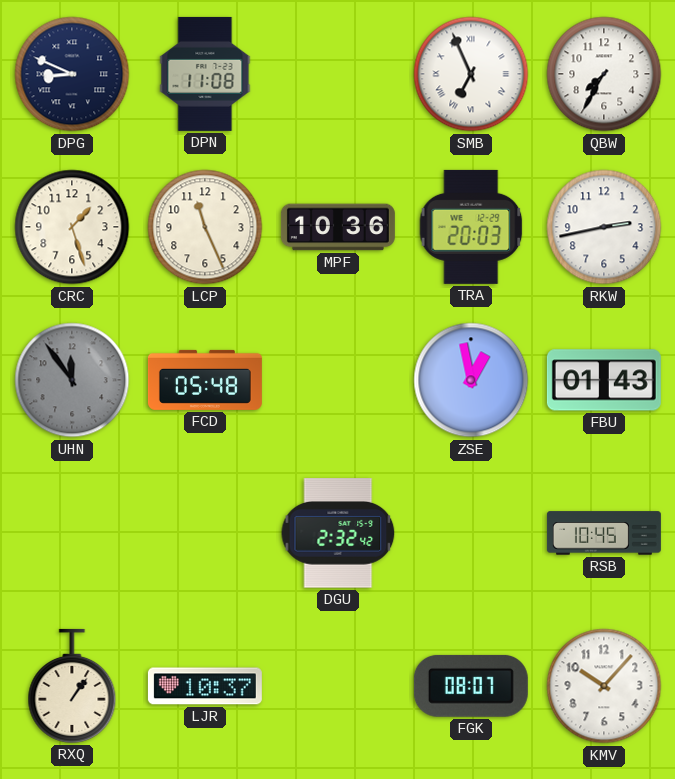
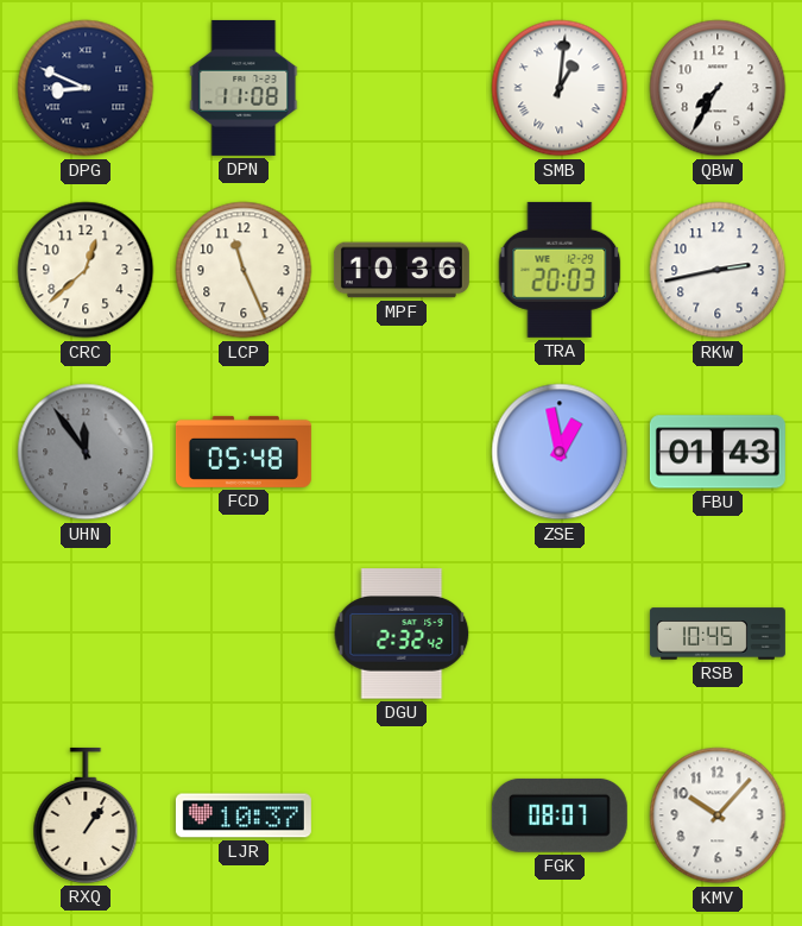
SMB: 6:56 -> 1:01 (560, 88)
CRC: 1:27 -> 12:38 (86, 270)
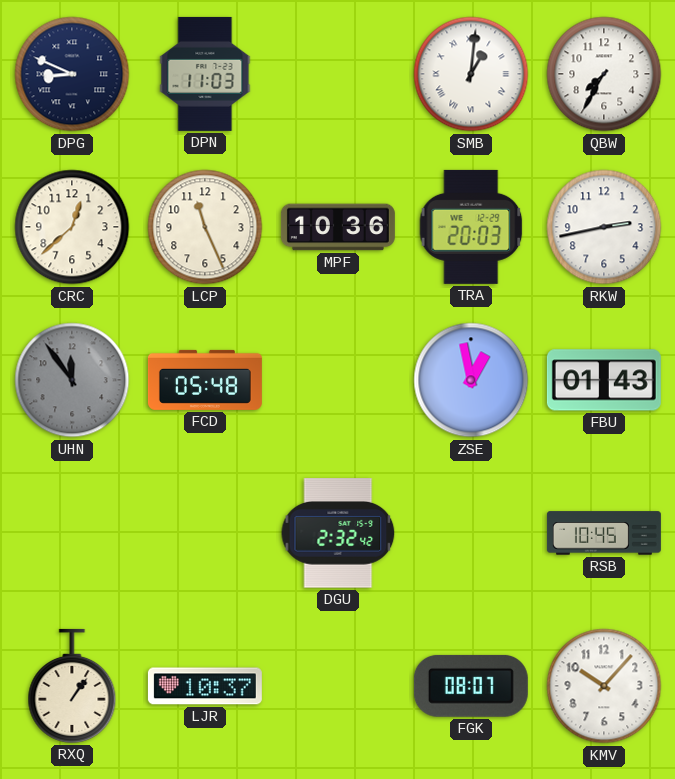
DPN: 11:08 -> 11:03 (205, 74)
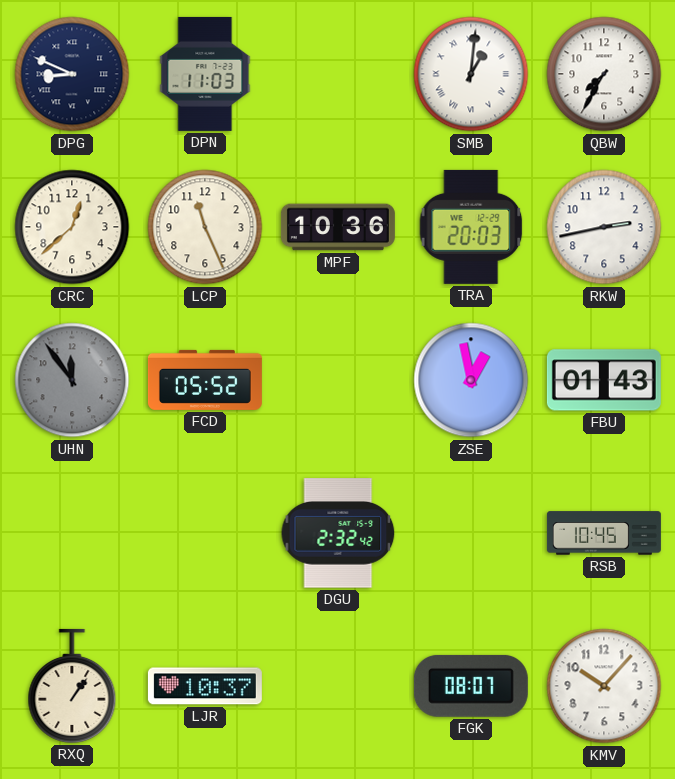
FCD: 05:48 -> 05:52 (205, 380)
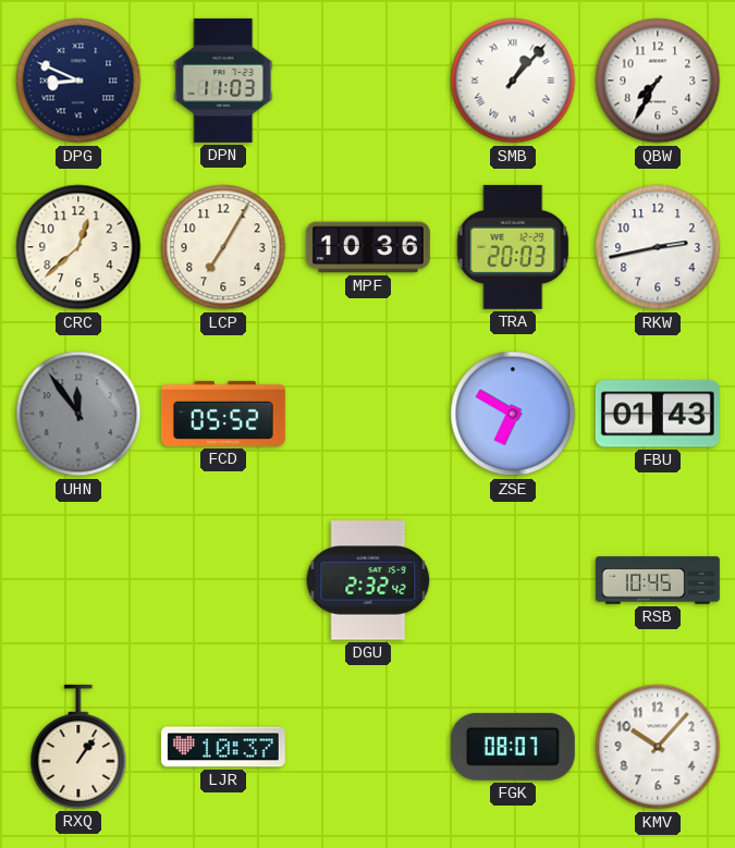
SMB: 1:01 -> 1:07 (513, 81)
LCP: 11:26 -> 7:05 (223, 247)
ZSE: 12:58 -> 6:50 (513, 414)
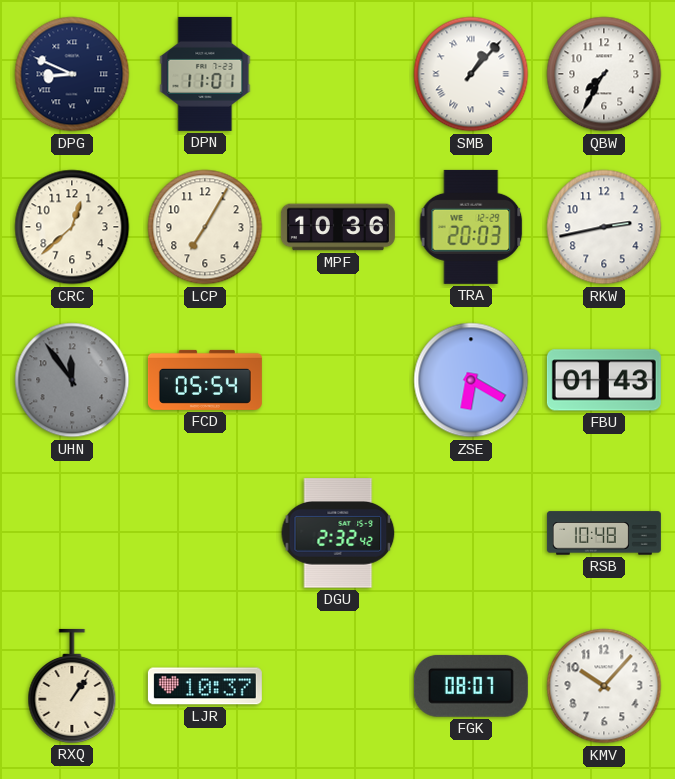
DPN: 11:03 -> 11:01 (205, 74)
FCD: 05:52 -> 05:54 (205, 380)
ZSE: 6:50 -> 6:20 (471, 380)
RSB: 10:45 -> 10:48 (604, 533)
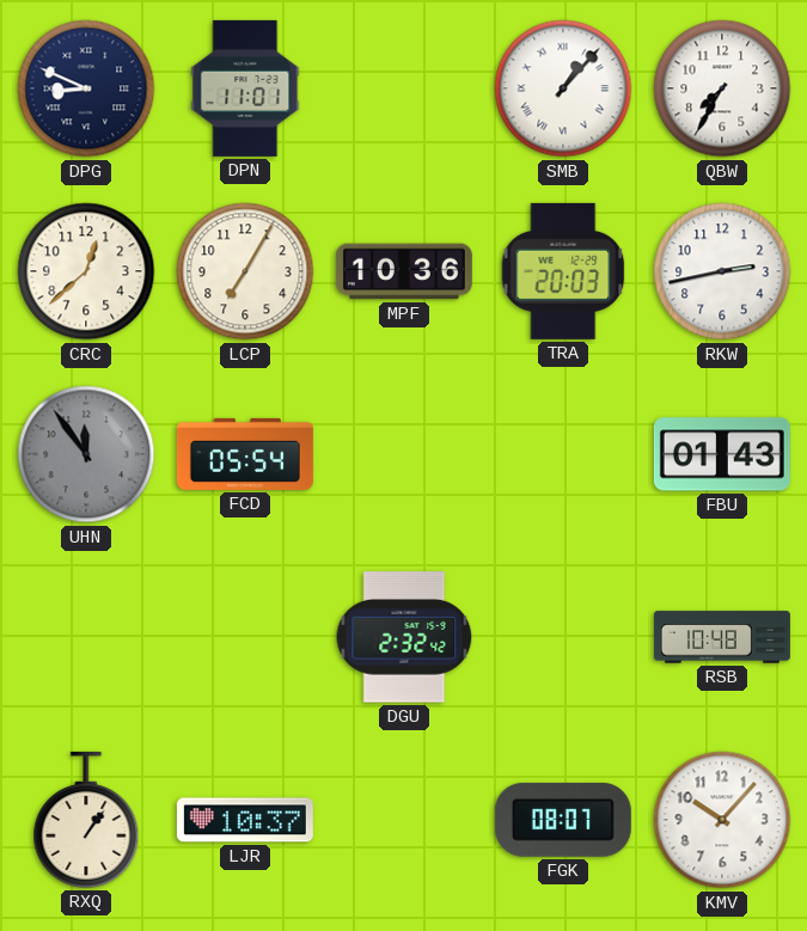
ZSE: 6:20 -> none (471, 380)
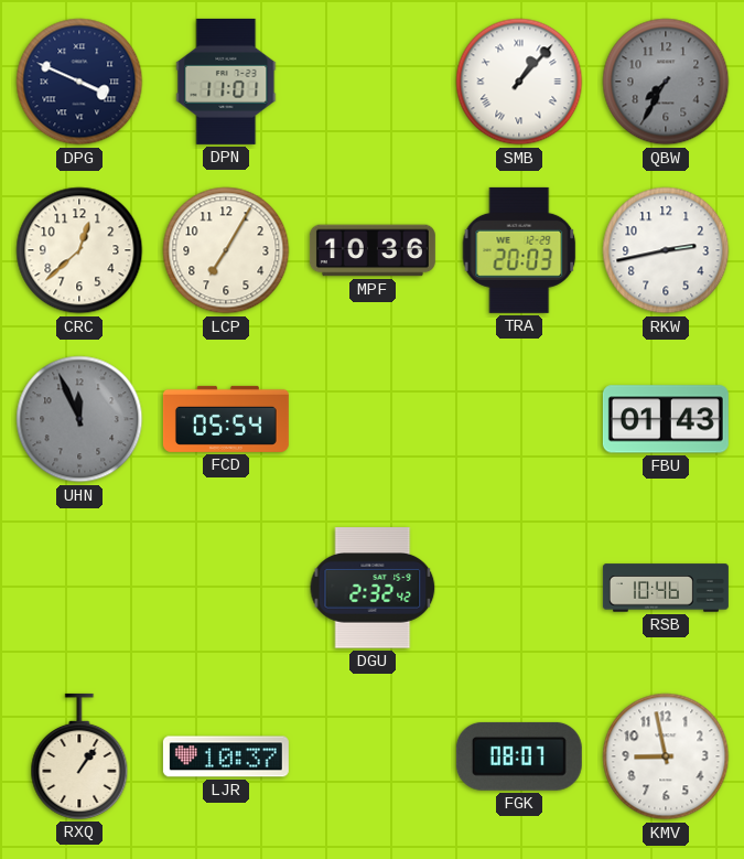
DPG: 8:49 -> 3:49 (79, 82)
QBW dial: white -> grey (666, 82)
UHN: 11:54 -> 11:56 (79, 419)
RSB: 10:48 -> 10:46 (666, 588)
KMV: 10:07 -> 8:58 (666, 756)
